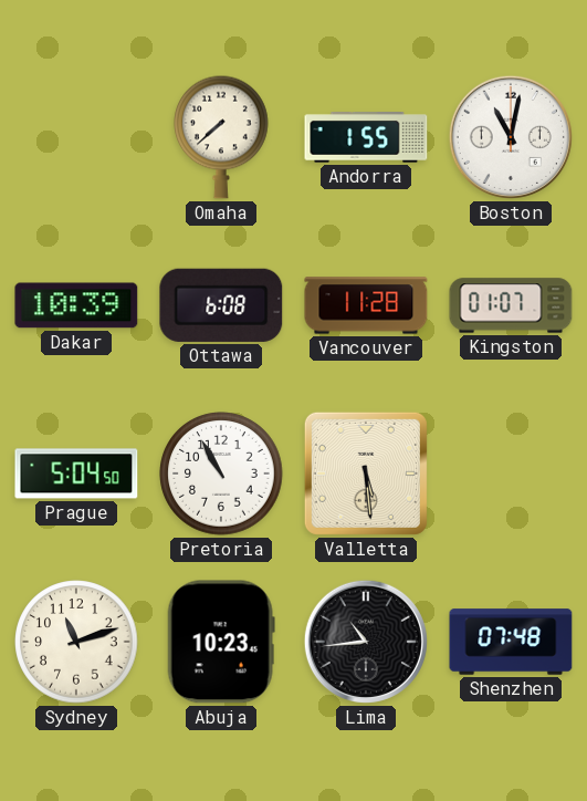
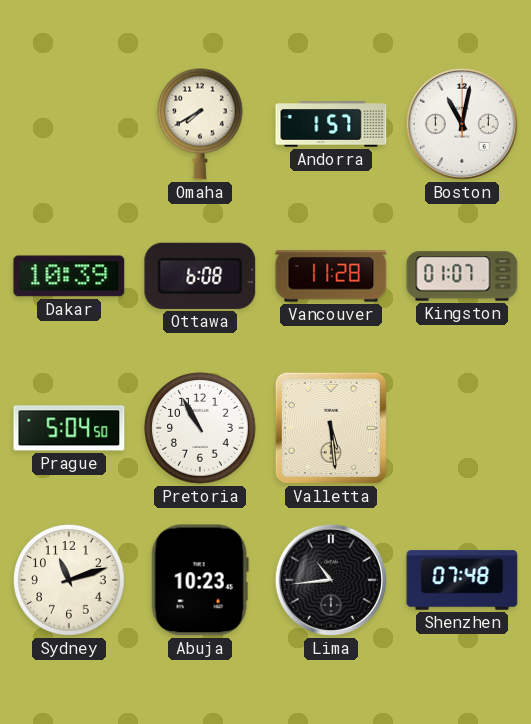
Omaha: 7:38 -> 7:40 (201, 124)
Andorra: 1:55 -> 1:57 (331, 124)
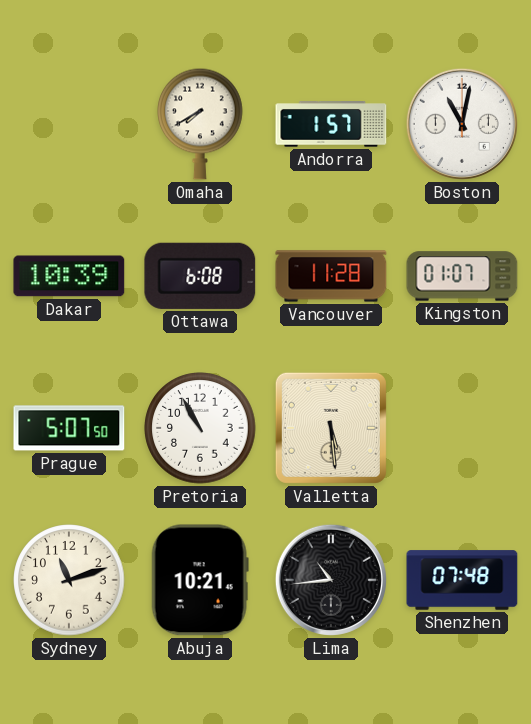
Prague: 5:04 -> 5:07 (69, 428)
Abuja: 10:23 -> 10:21 (200, 580)
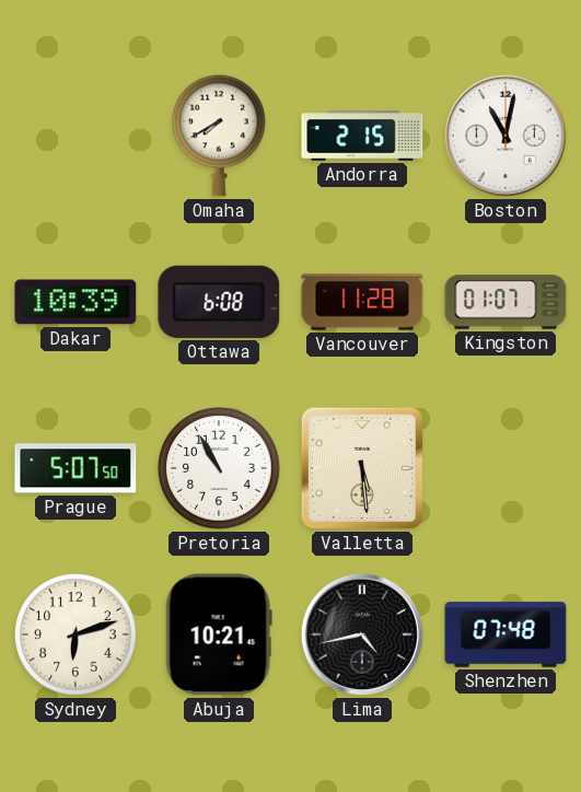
Andorra: 1:57 -> 2:15 (362, 136)
Sydney: 11:12 -> 6:12 (75, 634)
Lima: 10:44 -> 4:43 (362, 634)
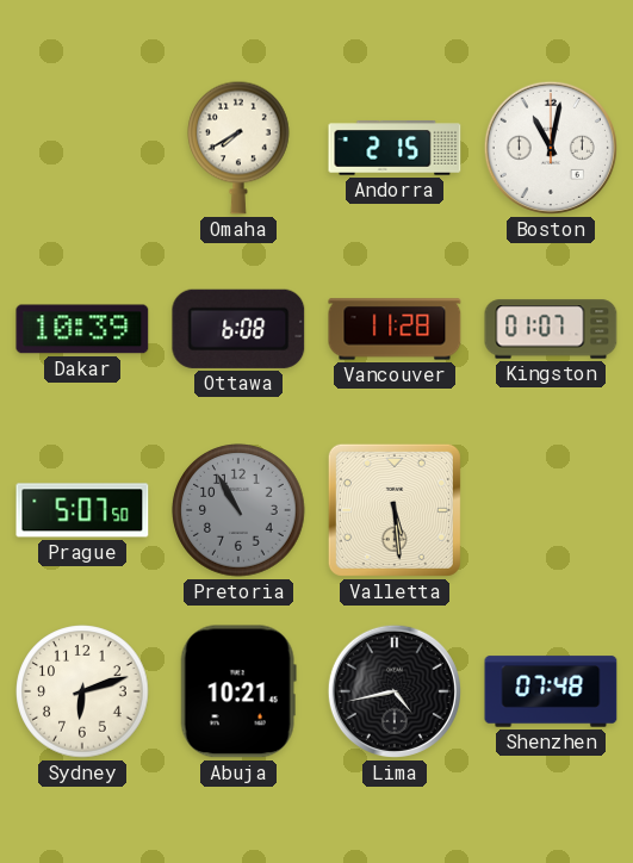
Pretoria dial: white -> grey (238, 510)
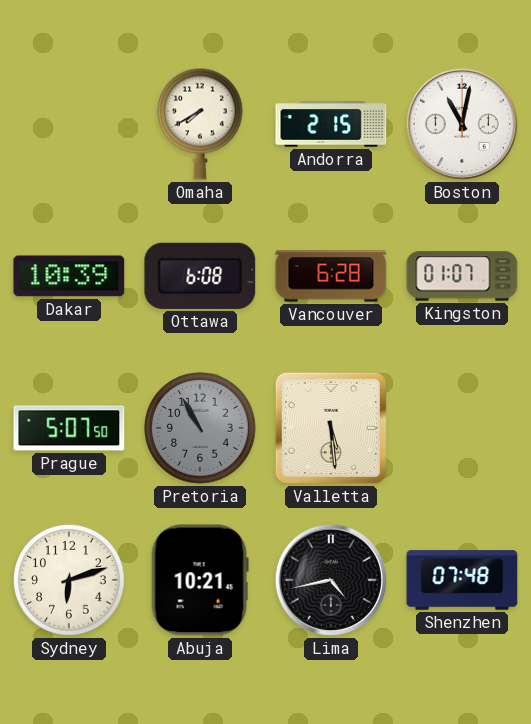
Vancouver: 11:28 -> 6:28 (331, 276)
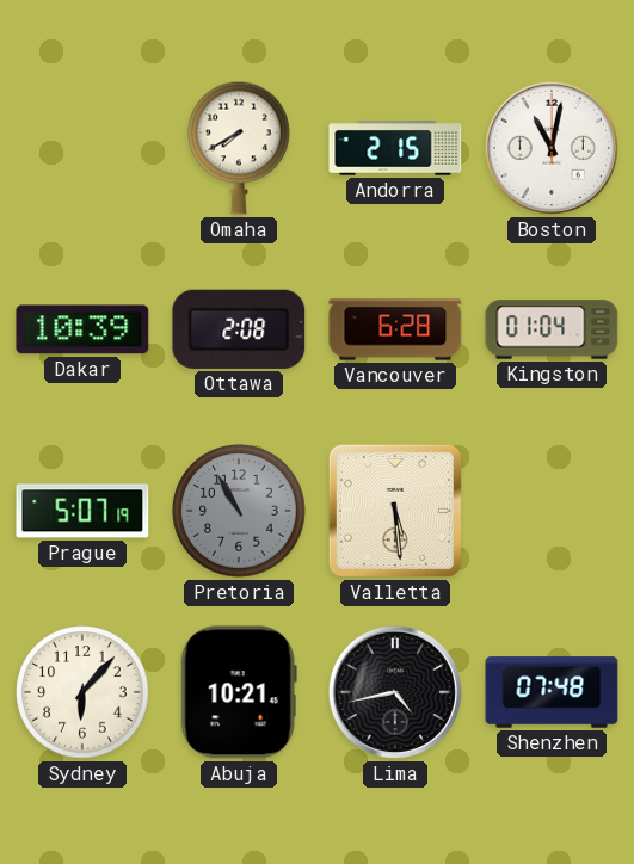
Ottawa: 6:08 -> 2:08 (239, 329)
Kingston: 01:07 -> 01:04 (552, 329)
Prague: 5:07:50 -> 5:07:19 (82, 511)
Sydney: 6:12 -> 6:07 (82, 692)
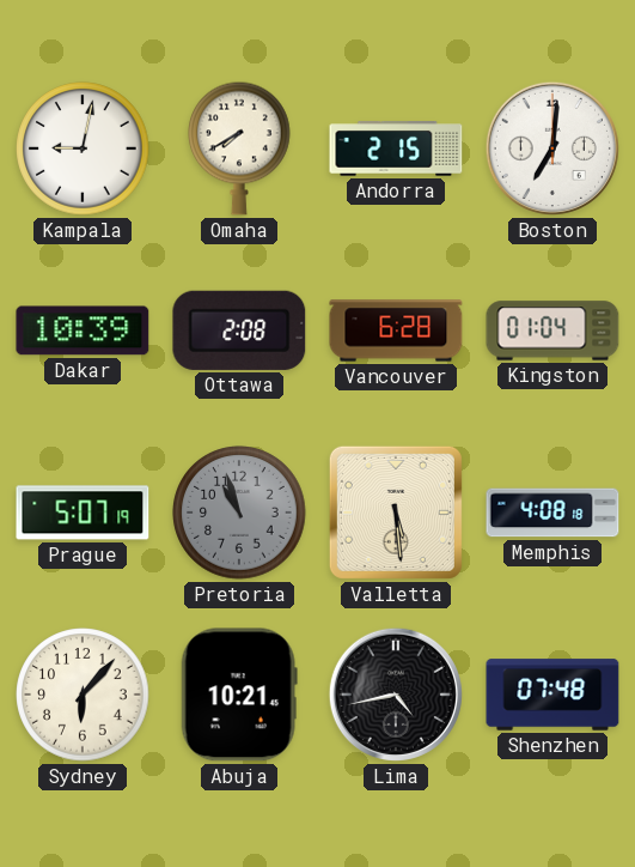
Kampala: none -> 9:02 (83, 148)
Boston: 11:02 -> 7:01 (552, 148)
Pretoria: 10:55 -> 10:57 (239, 513)
Memphis: none -> 4:08 (552, 513)
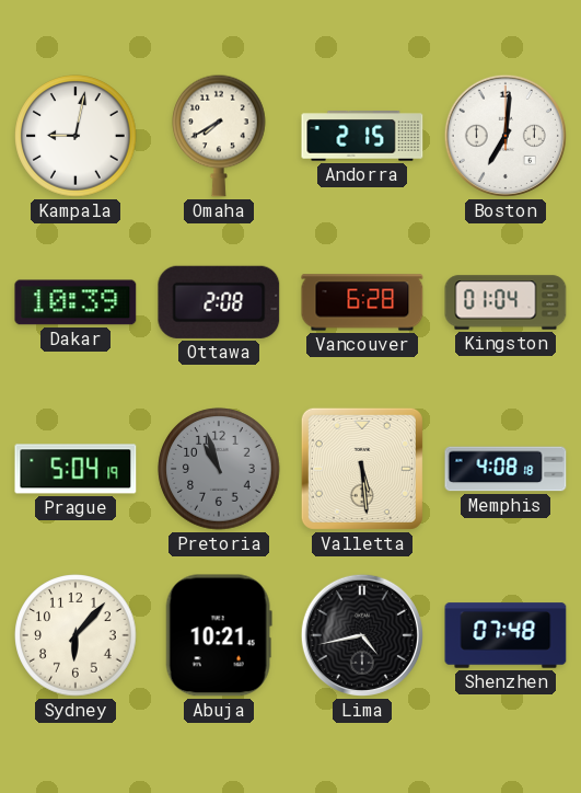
Prague: 5:07 -> 5:04 (75, 469)
